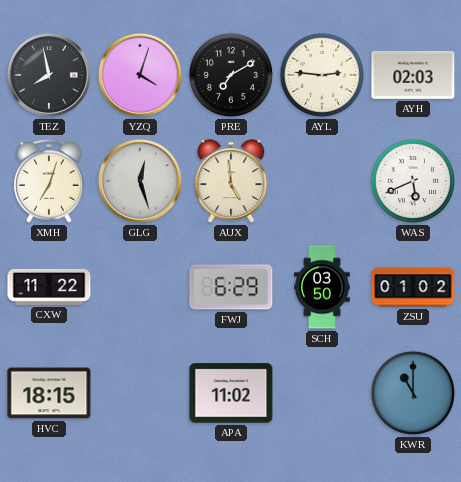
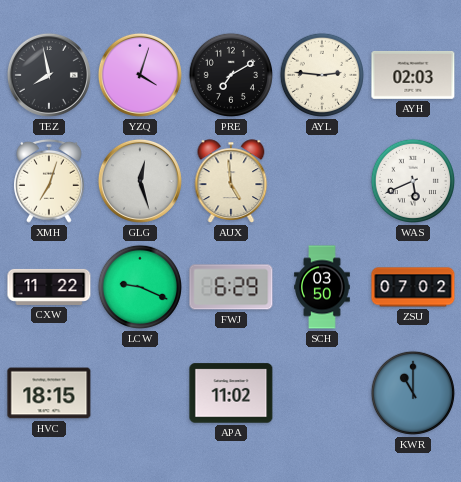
LCW: none -> 9:19 (140, 287)
ZSU: 01:02 -> 07:02 (413, 287)
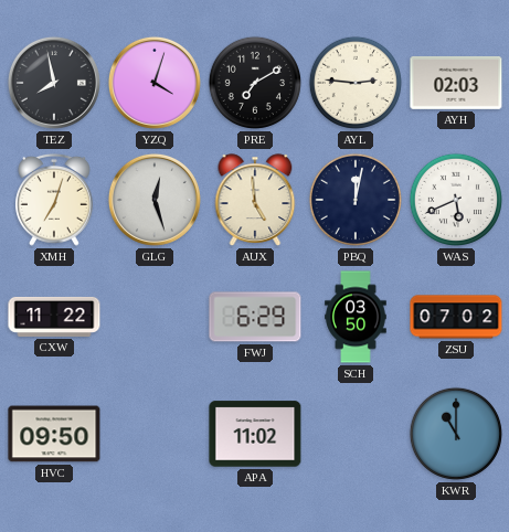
PBQ: none -> 12:02 (356, 200)
LCW: 9:19 -> none (140, 287)
HVC: 18:15 -> 09:50 (54, 434)
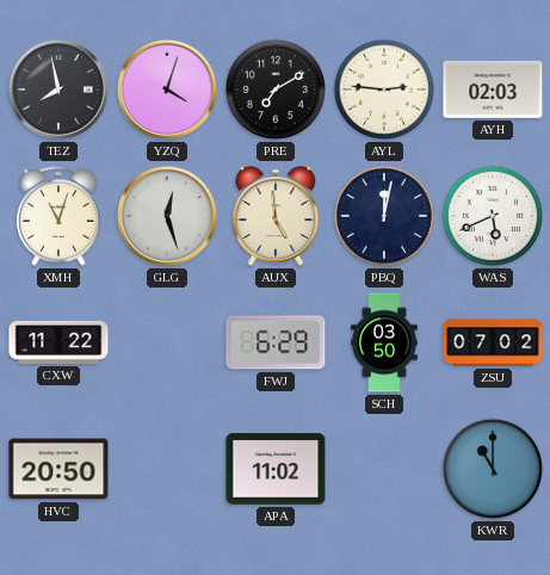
XMH: 7:03 -> 11:03 (60, 216)
HVC: 09:50 -> 20:50 (58, 469)
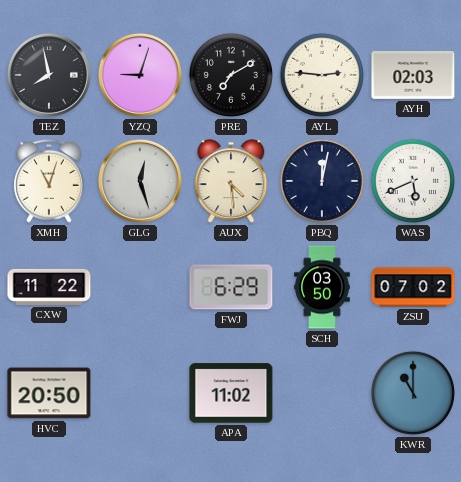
YZQ: 4:03 -> 9:03 (140, 75)
AUX: 4:59 -> 4:29 (231, 181)
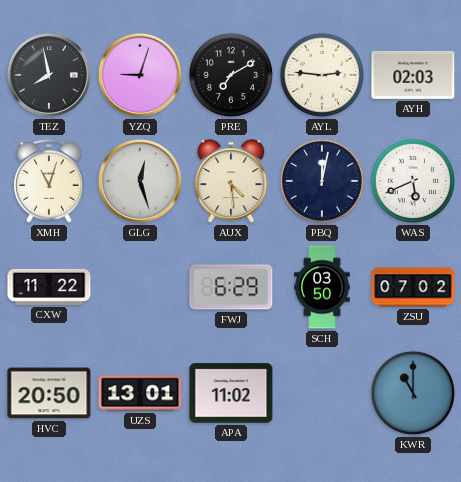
UZS: none -> 13:01 (140, 393)
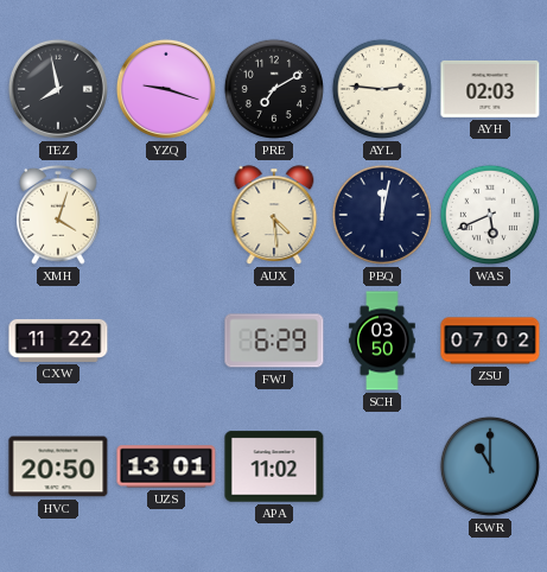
YZQ: 9:03 -> 9:18 (166, 89)
XMH: 11:03 -> 4:03 (59, 215)
GLG: 12:27 -> none (140, 181)
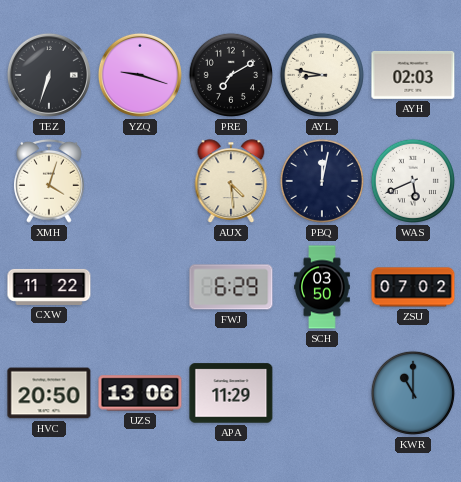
TEZ: 7:58 -> 6:33 (49, 75)
AYL: 2:46 -> 8:47 (322, 75)
UZS: 13:01 -> 13:06 (140, 393)
APA: 11:02 -> 11:29 (231, 393)
